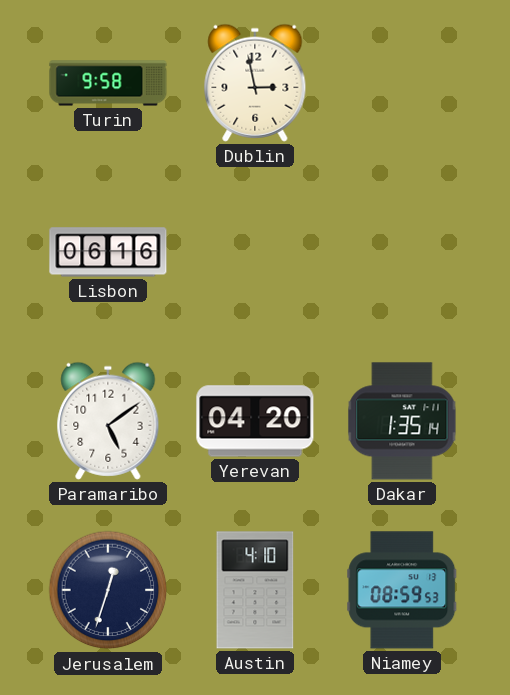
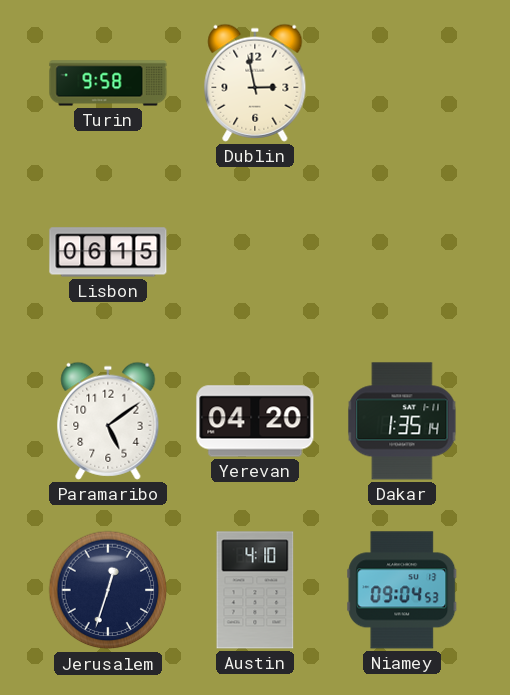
Lisbon: 06:16 -> 06:15 (108, 252)
Niamey: 08:59 -> 09:04 (402, 590)
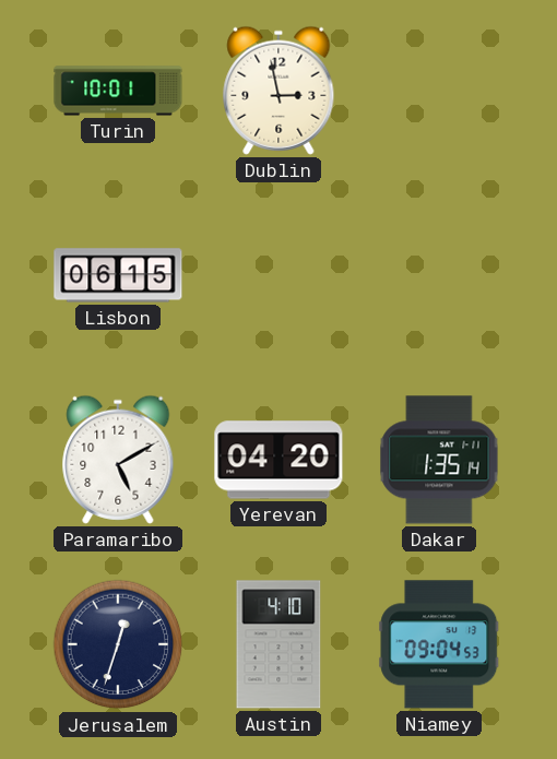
Turin: 9:58 -> 10:01 (118, 91)
Paramaribo: 5:09 -> 5:10 (118, 460)
